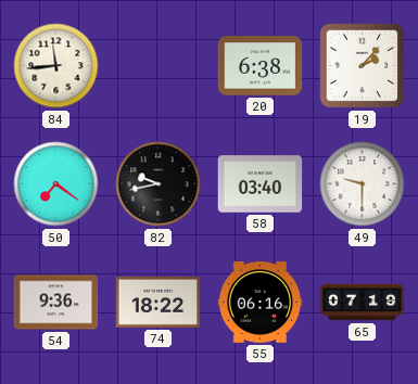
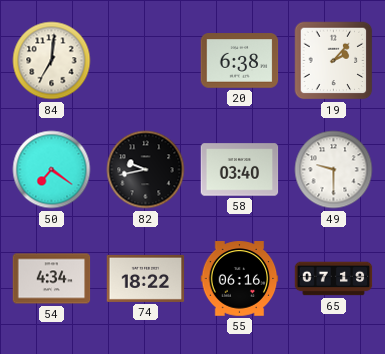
84: 11:44 -> 7:01 (52, 61)
54: 9:36 -> 4:34 (52, 279)
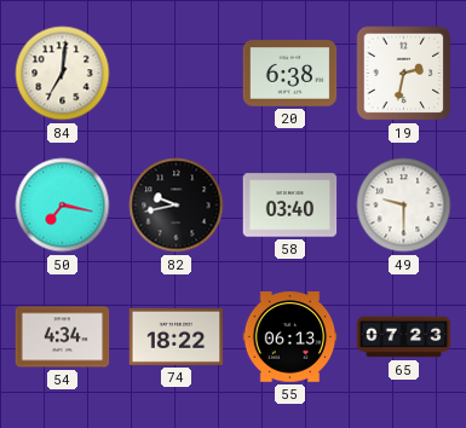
19: 2:07 -> 2:32 (404, 74)
50: 7:21 -> 7:17 (63, 206)
55: 06:16 -> 06:13 (290, 337)
65: 07:19 -> 07:23 (404, 337)
